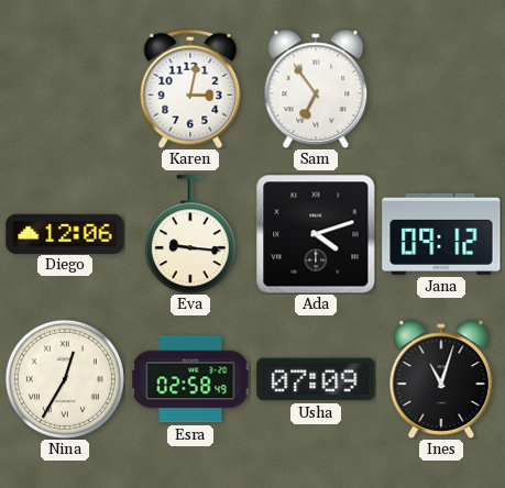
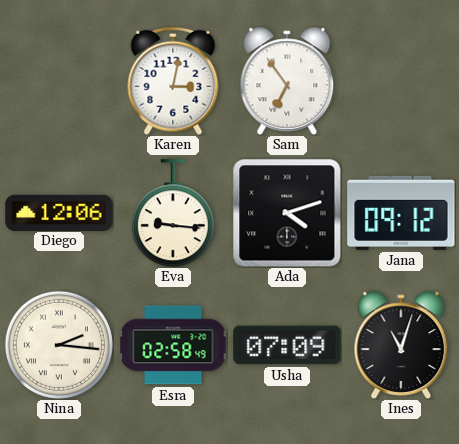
Nina: 12:35 -> 2:16 (59, 345)
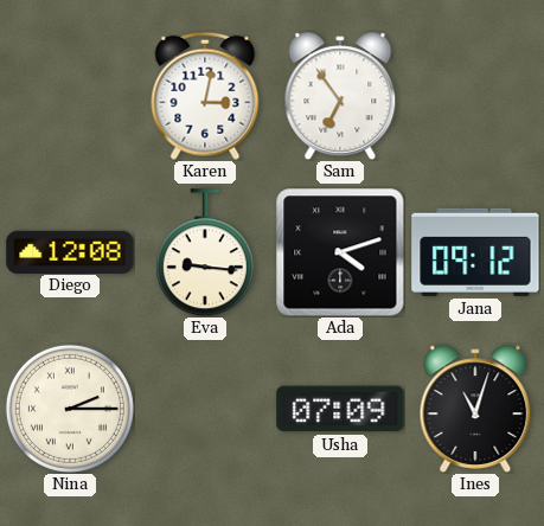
Diego: 12:06 -> 12:08 (70, 251)
Nina: 2:16 -> 2:15 (70, 409)
Esra: 02:58 -> none (173, 345)
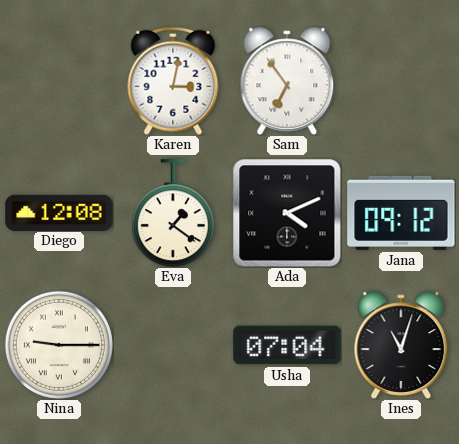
Eva: 9:16 -> 1:21 (173, 213)
Ada: 4:12 -> 4:11 (287, 213)
Nina: 2:15 -> 9:15 (59, 345)
Usha: 07:09 -> 07:04 (287, 345)
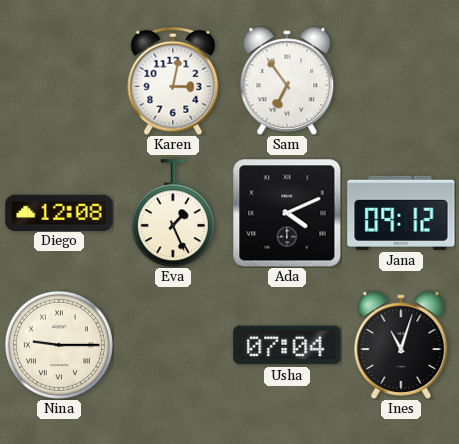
Eva: 1:21 -> 1:26 (173, 213)
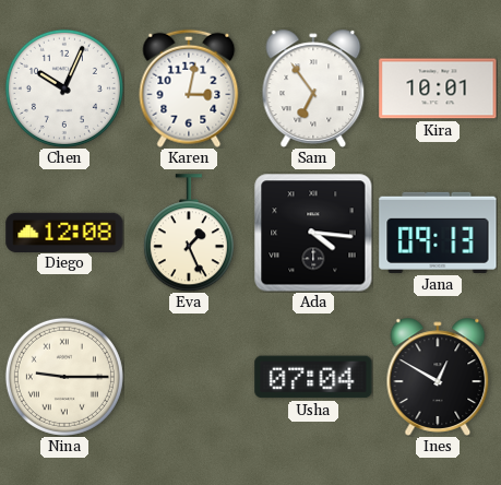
Chen: none -> 10:04 (64, 88)
Kira: none -> 10:01 (438, 88)
Ada: 4:11 -> 4:16 (313, 233)
Jana: 09:12 -> 09:13 (438, 233)
Ines: 11:03 -> 12:50 (438, 377)
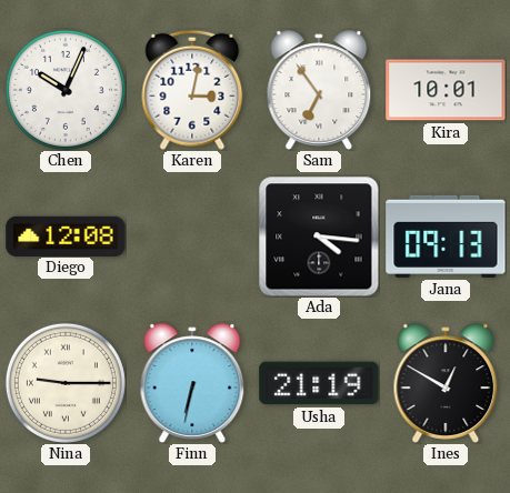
Eva: 1:26 -> none (189, 233)
Finn: none -> 6:32 (192, 383)
Usha: 07:04 -> 21:19 (319, 383)
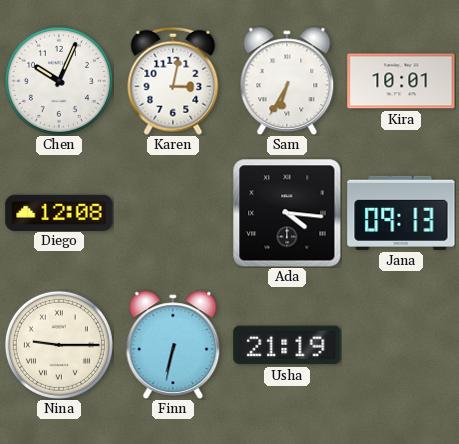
Sam: 6:54 -> 6:35 (287, 81)
Ines: 12:50 -> none (446, 383)
